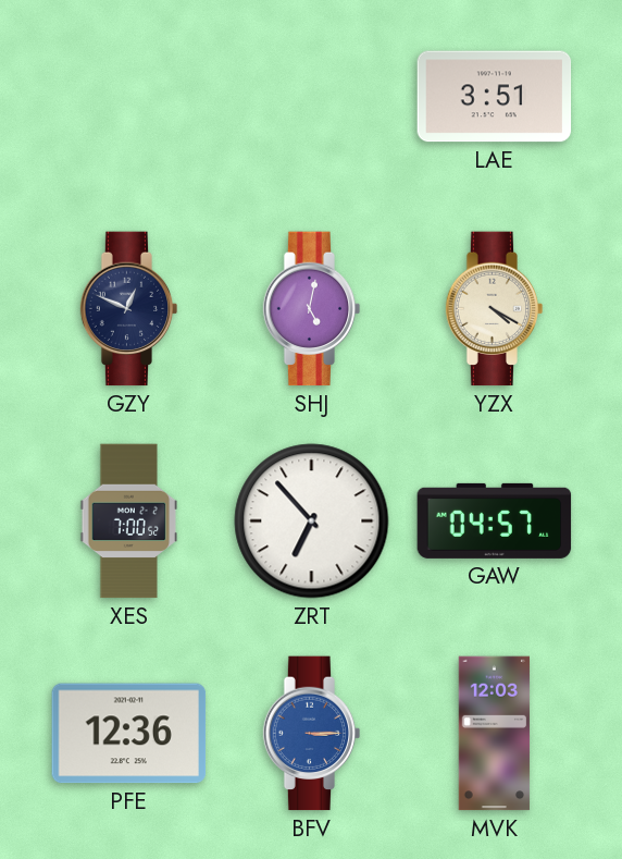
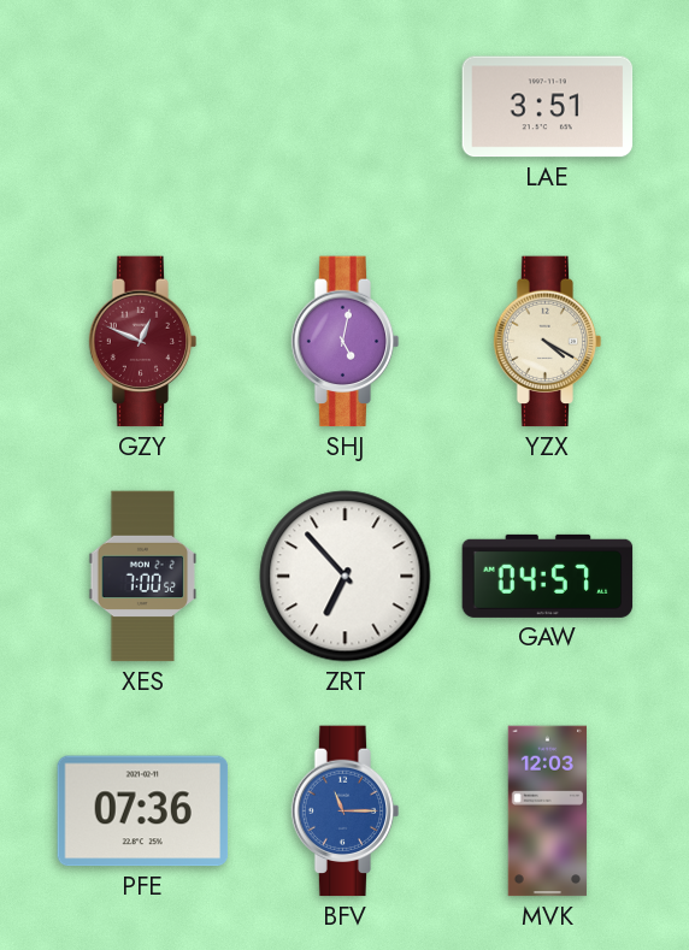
GZY dial: navy -> burgundy (143, 342)
PFE: 12:36 -> 07:36 (143, 812)
BFV: 3:15 -> 11:15 (346, 812)
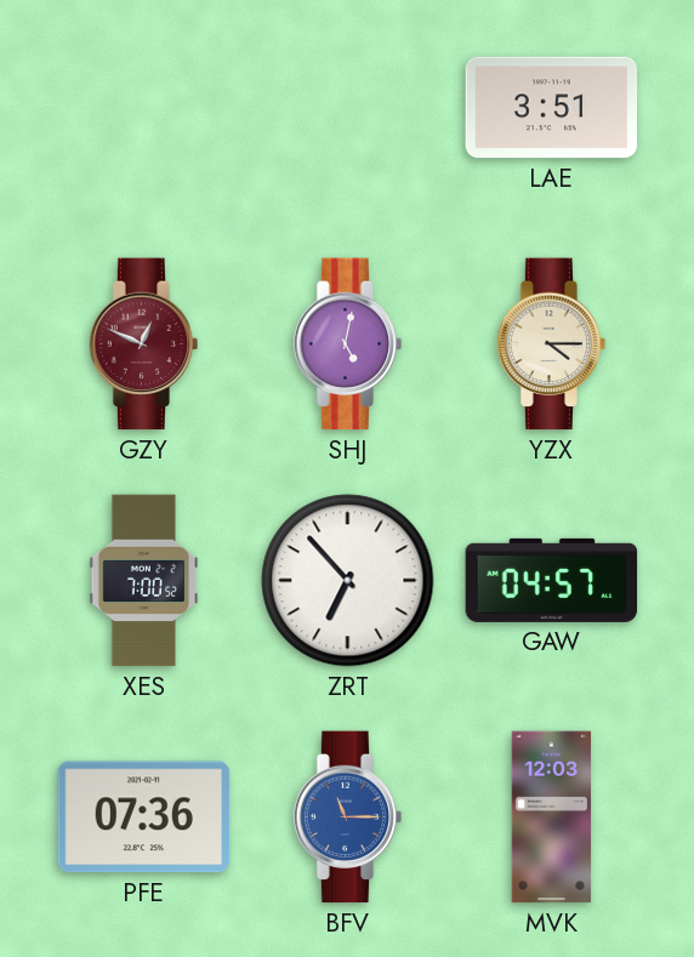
YZX: 4:20 -> 4:15 (552, 344)
